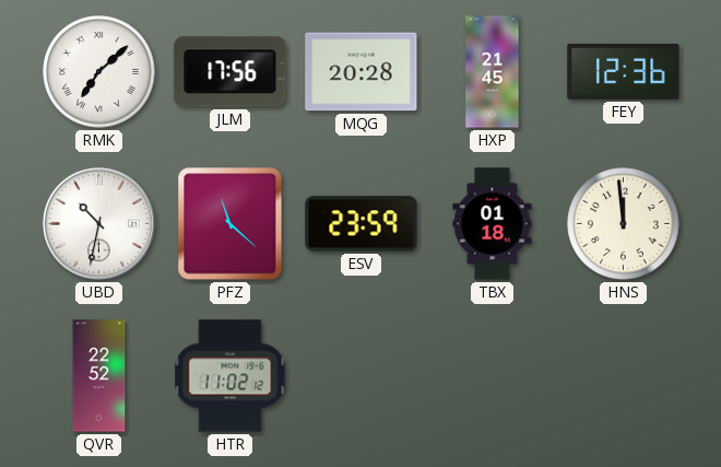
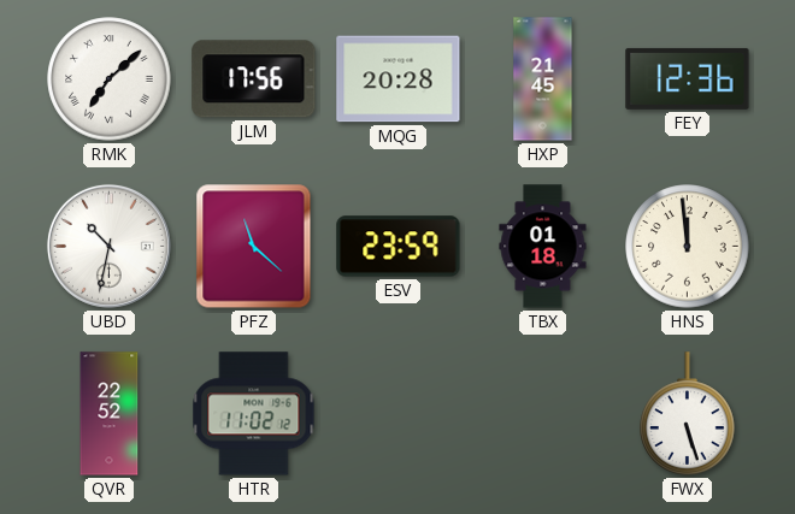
FWX: none -> 5:27 (688, 414)
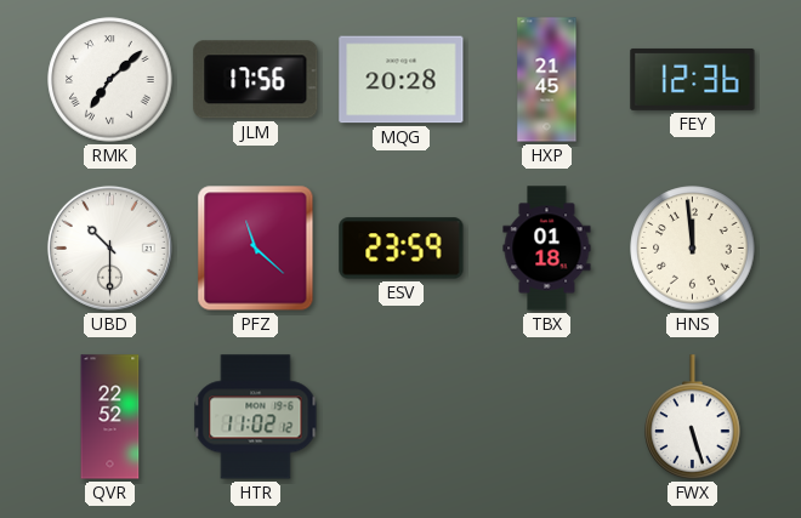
UBD: 10:32 -> 10:30 (109, 247)
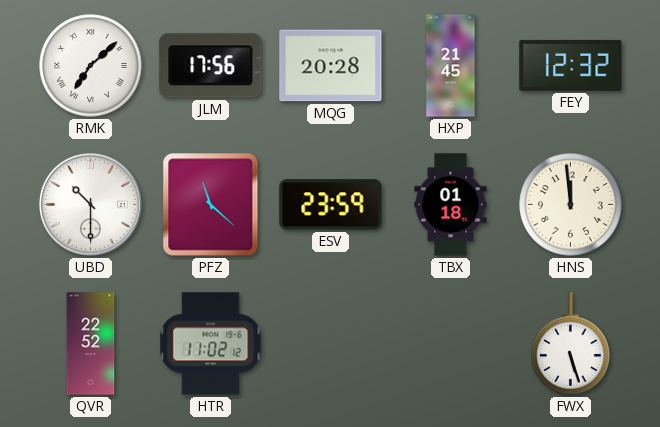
FEY: 12:36 -> 12:32 (571, 65)
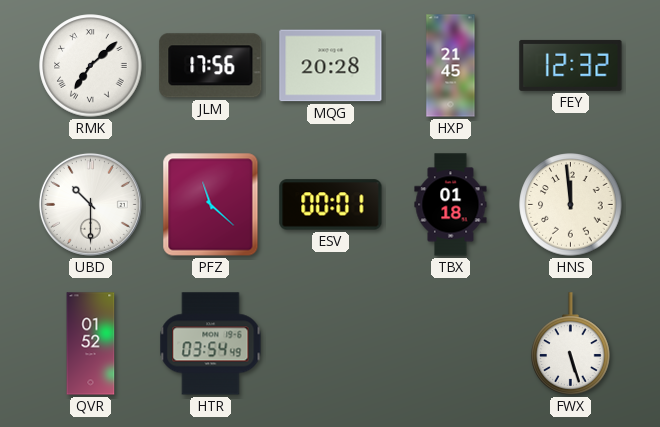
ESV: 23:59 -> 00:01 (331, 205)
QVR: 22:52 -> 01:52 (91, 344)
HTR: 11:02 -> 03:54 (211, 344)
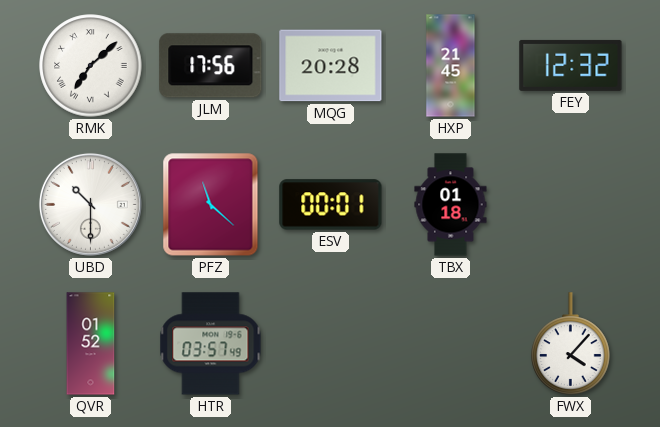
HNS: 11:59 -> none (571, 205)
HTR: 03:54 -> 03:57 (211, 344)
FWX: 5:27 -> 4:07 (571, 344)
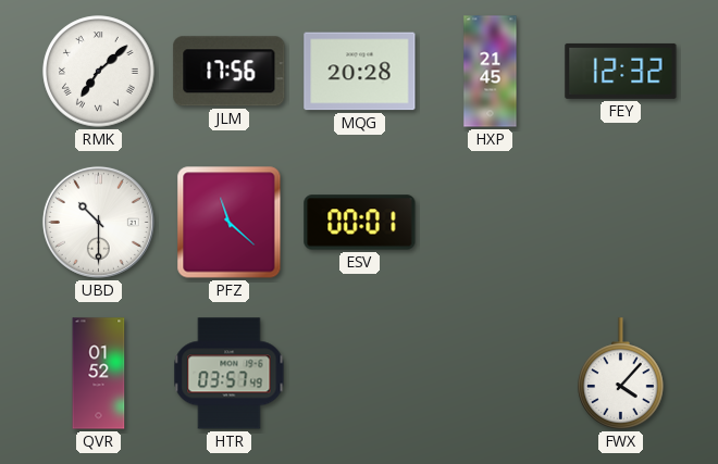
TBX: 01:18 -> none (451, 205)
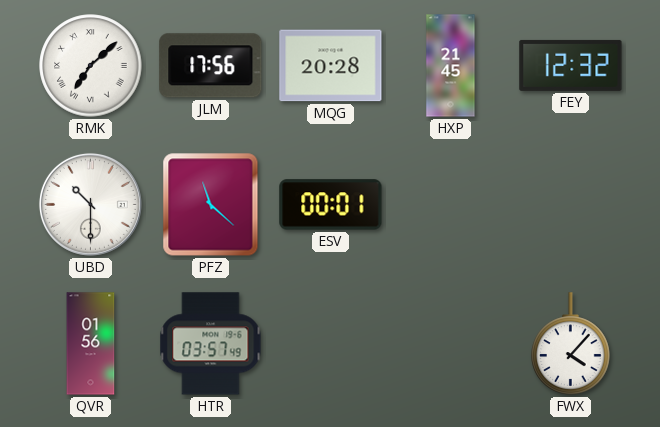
QVR: 01:52 -> 01:56 (91, 344)
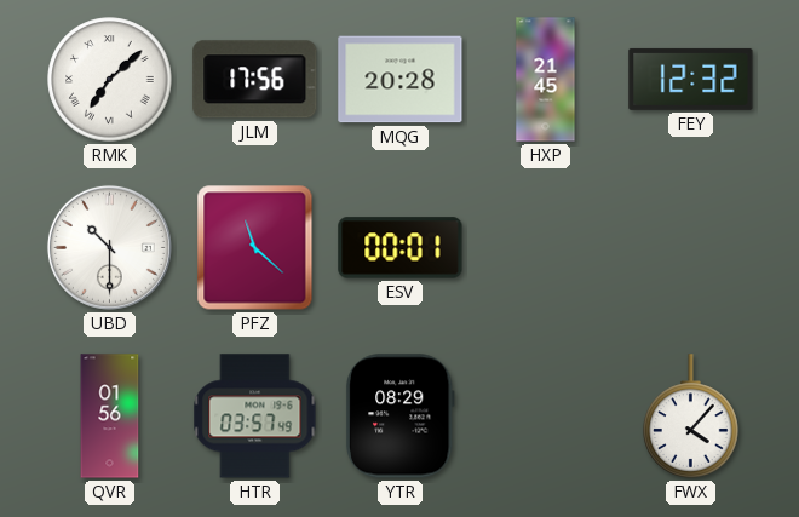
YTR: none -> 08:29 (399, 417)
